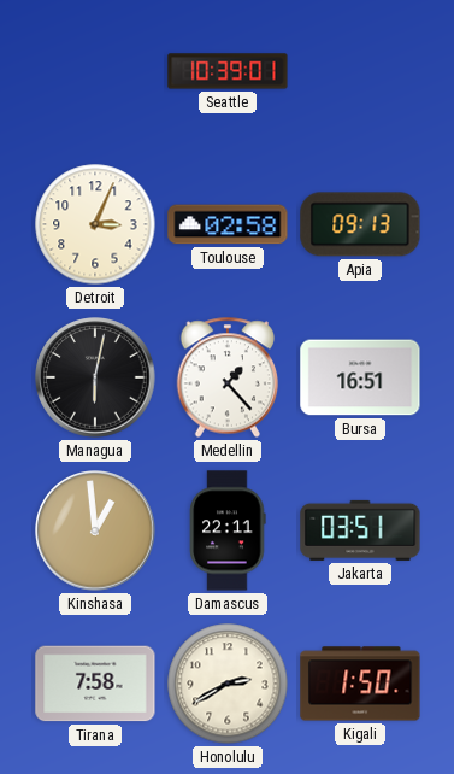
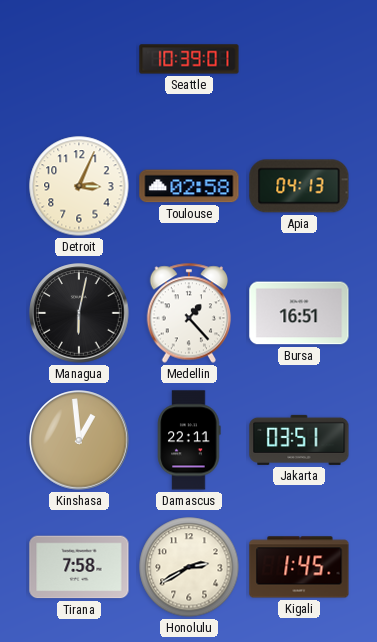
Apia: 09:13 -> 04:13 (299, 186)
Kigali: 1:50 -> 1:45 (299, 567)
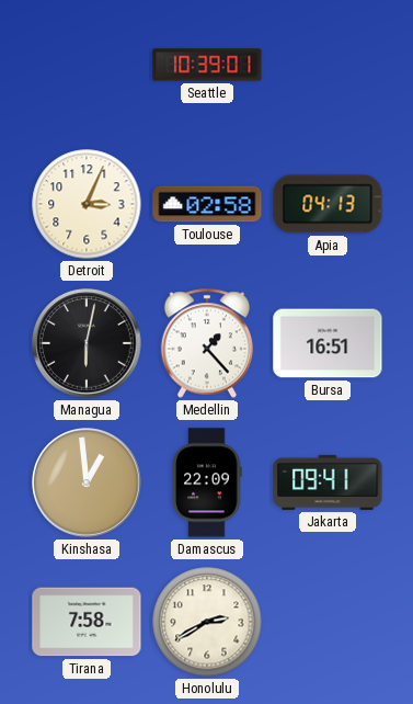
Damascus: 22:11 -> 22:09 (207, 482)
Jakarta: 03:51 -> 09:41 (328, 482)
Kigali: 1:45 -> none (299, 567)
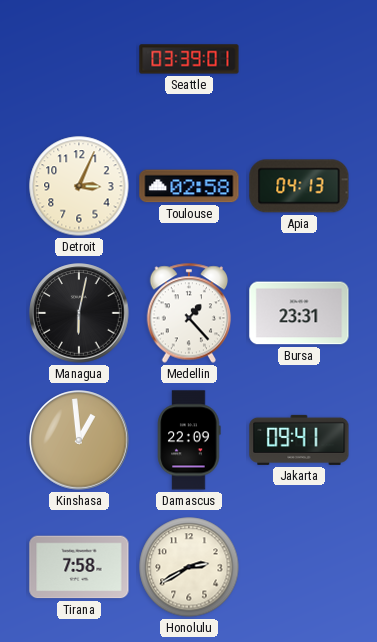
Seattle: 10:39 -> 03:39 (189, 59)
Bursa: 16:51 -> 23:31 (299, 313)
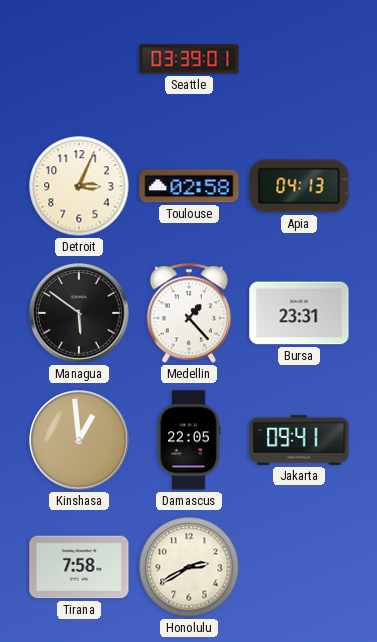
Managua: 6:02 -> 5:51 (79, 313)
Damascus: 22:09 -> 22:05 (189, 440)
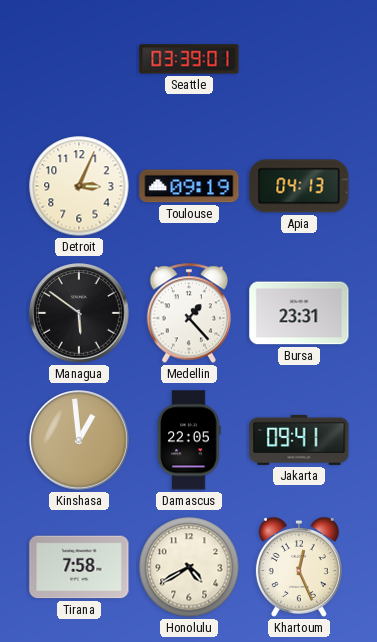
Toulouse: 02:58 -> 09:19 (189, 186)
Honolulu: 2:40 -> 4:40 (189, 567)
Khartoum: none -> 12:26 (299, 567)
